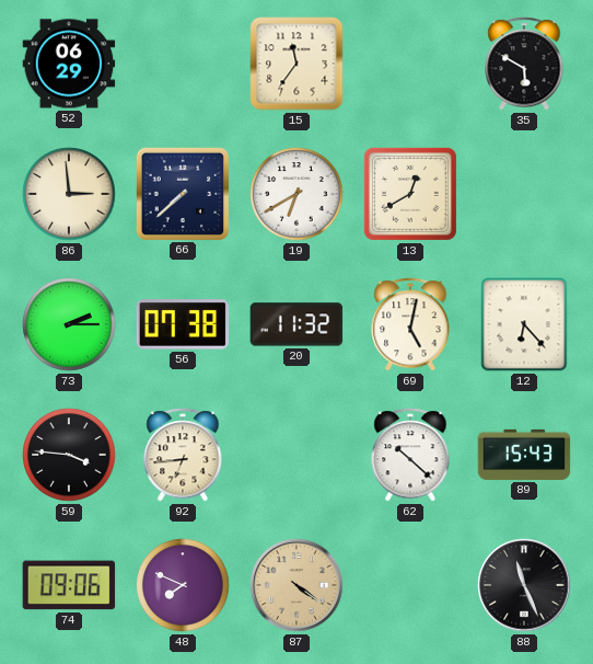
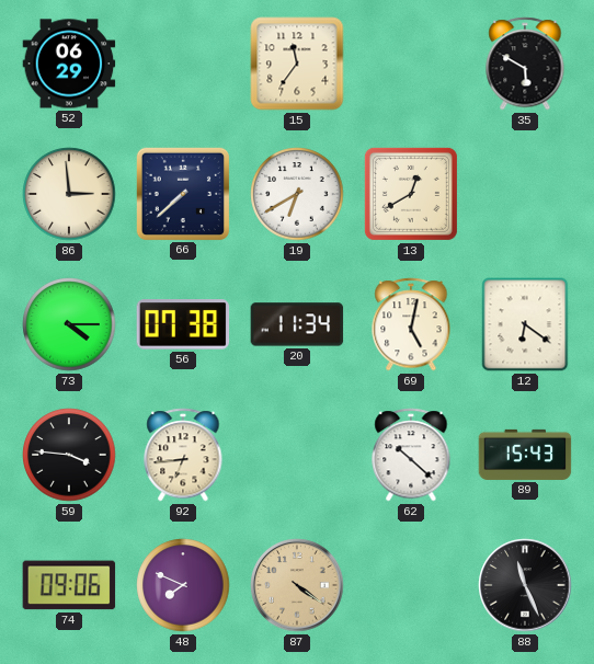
73: 2:15 -> 4:15 (69, 324)
20: 11:32 -> 11:34 (297, 324)
12: 6:23 -> 6:21 (525, 324)
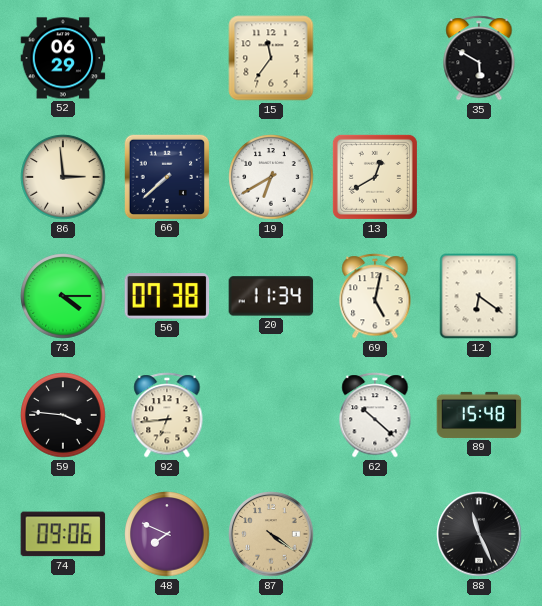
89: 15:43 -> 15:48 (479, 415)
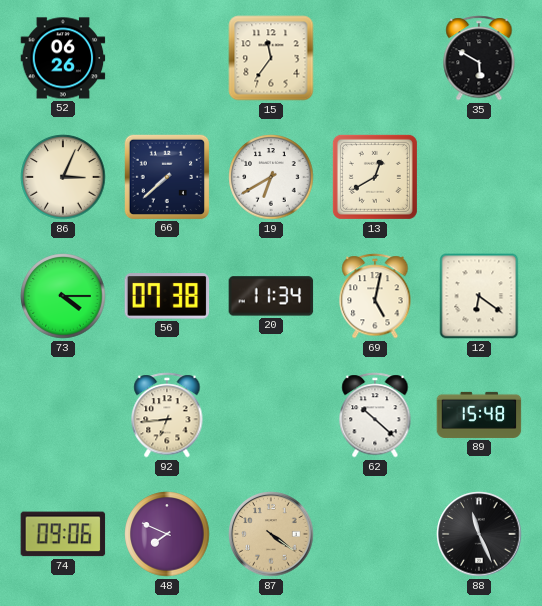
52: 06:29 -> 06:26 (63, 58)
86: 2:59 -> 3:04 (63, 177)
59: 3:46 -> none (63, 415)
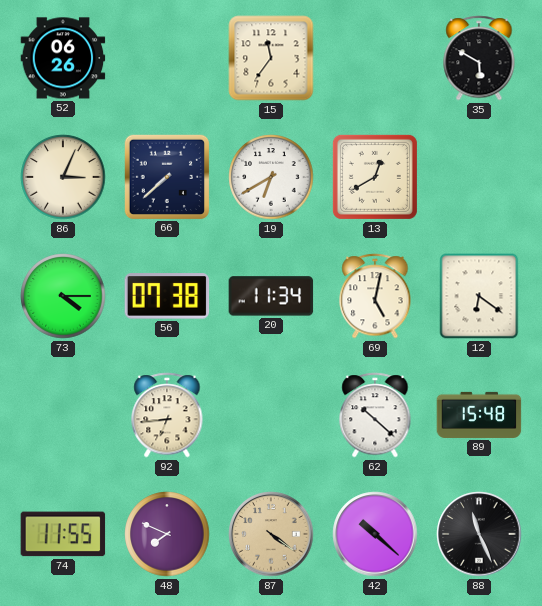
74: 09:06 -> 11:55 (63, 534)
42: none -> 10:22 (375, 534)
